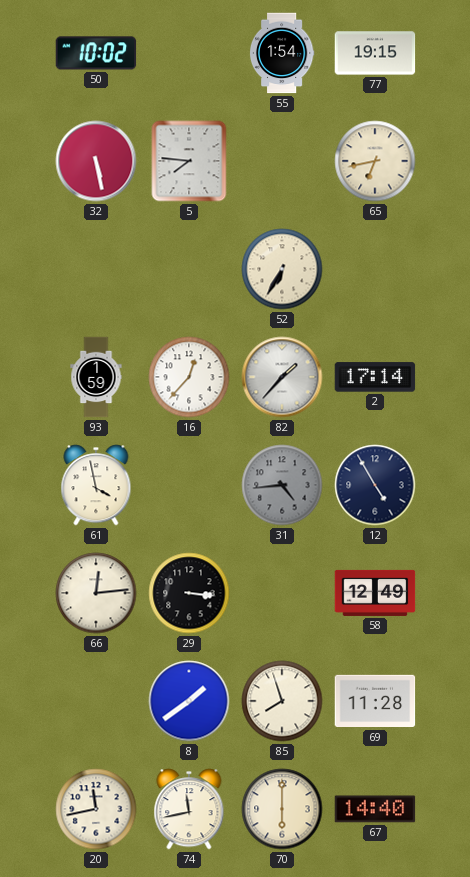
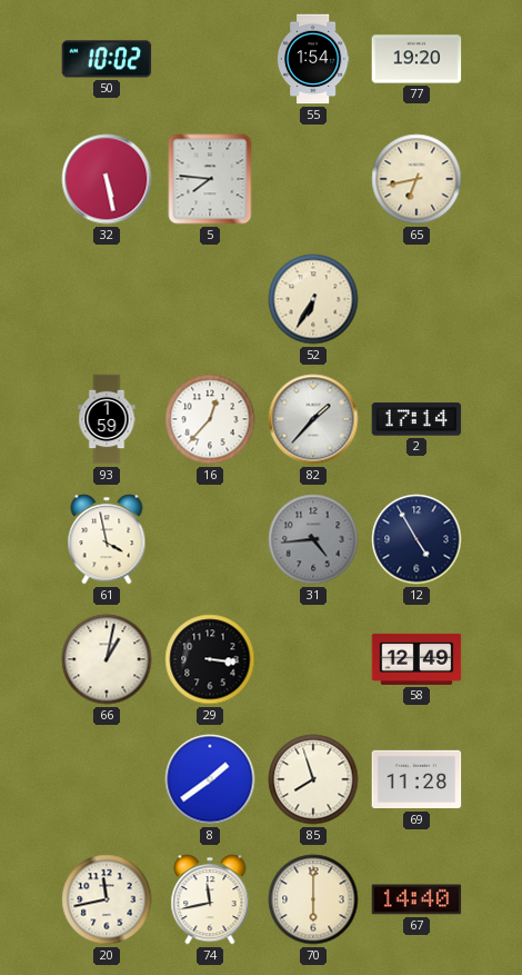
77: 19:15 -> 19:20 (416, 59)
66: 12:14 -> 1:02 (107, 659)
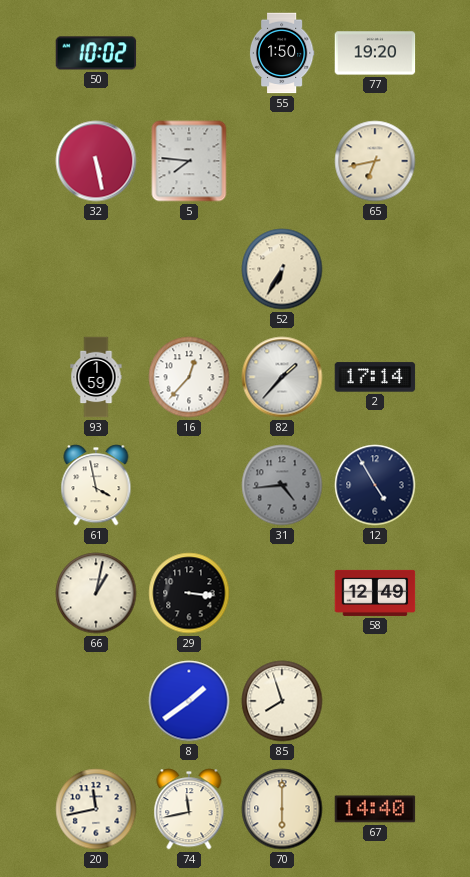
55: 1:54 -> 1:50 (282, 53)
69: 11:28 -> none (416, 779)
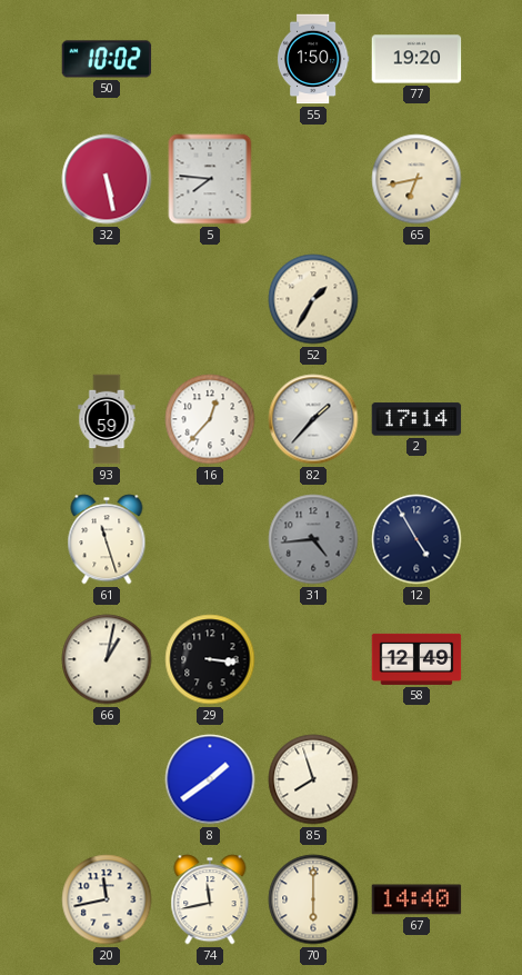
52: 6:35 -> 1:35 (313, 299)
61: 3:58 -> 11:27 (107, 539)
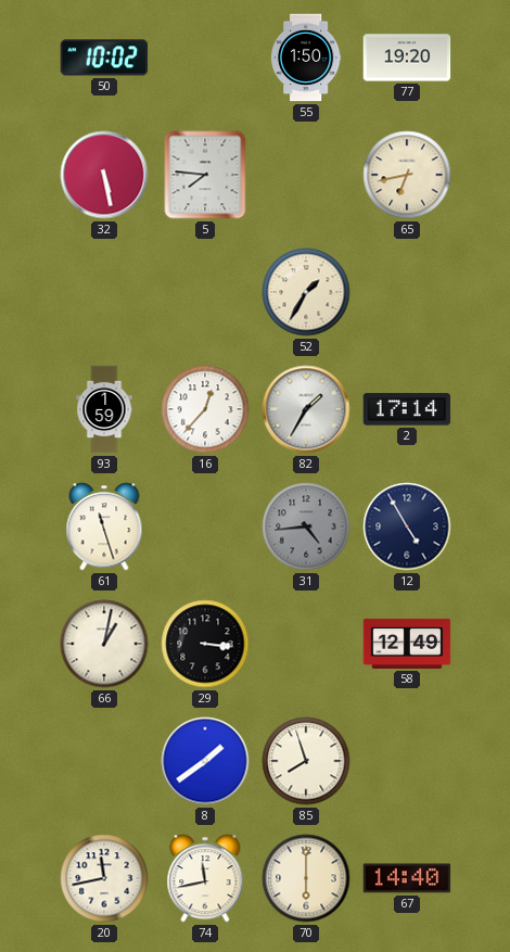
82: 1:37 -> 1:35 (306, 409)
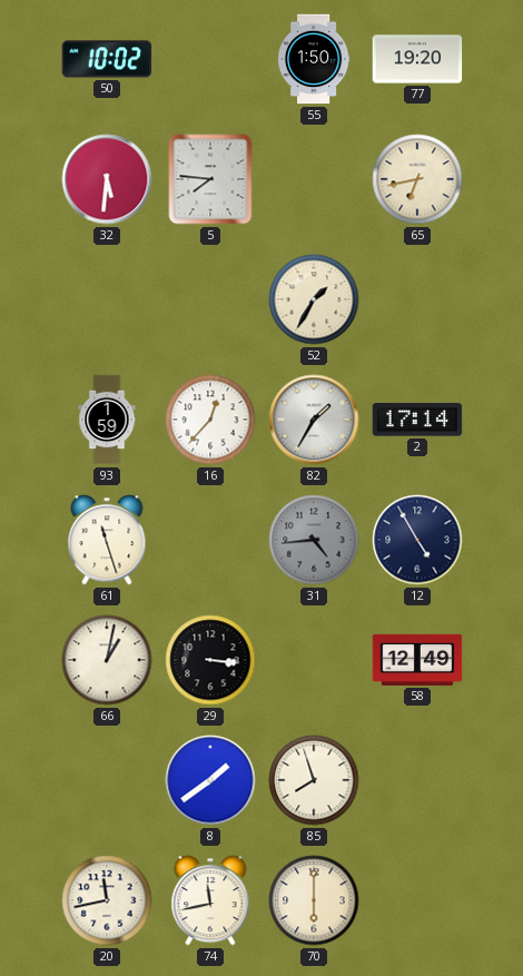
32: 5:28 -> 5:31 (107, 179)
67: 14:40 -> none (407, 878)
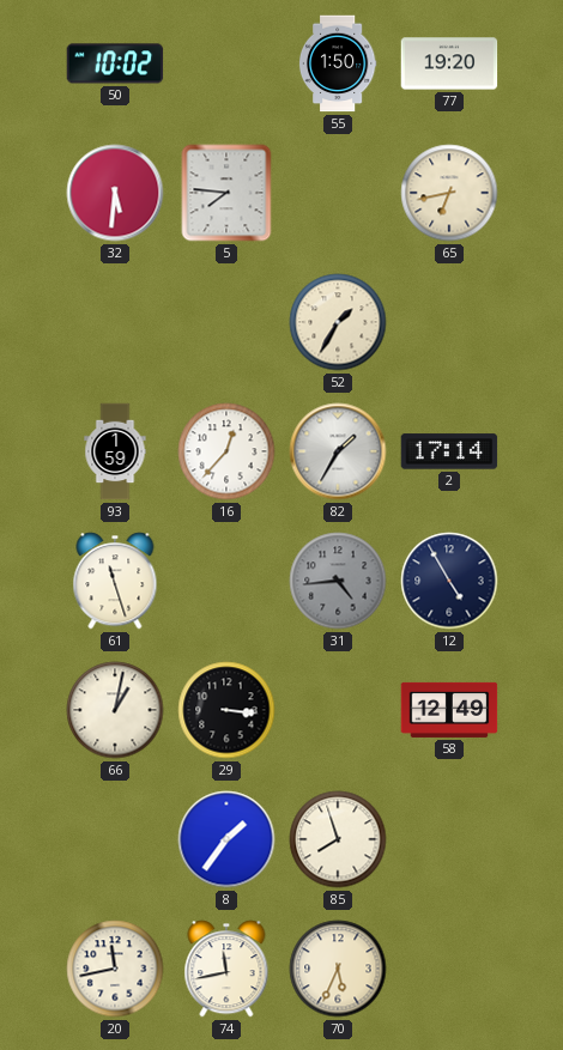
8: 1:39 -> 1:36 (226, 839)
70: 6:00 -> 5:34 (338, 969)
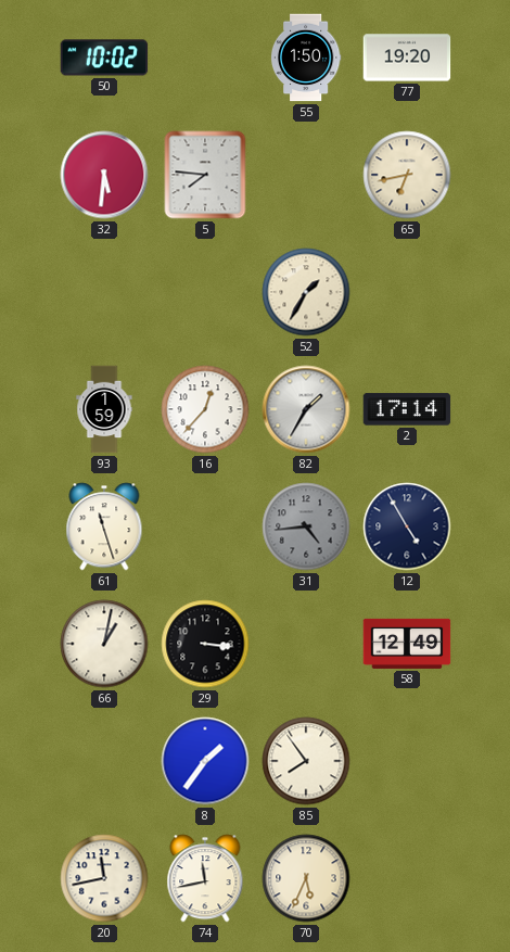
85: 7:57 -> 7:54 (306, 761)
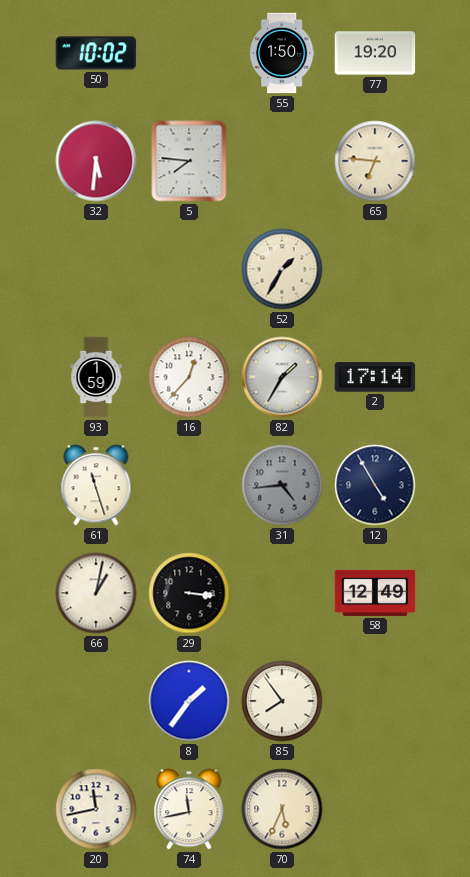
65: 6:43 -> 6:46 (375, 161)
